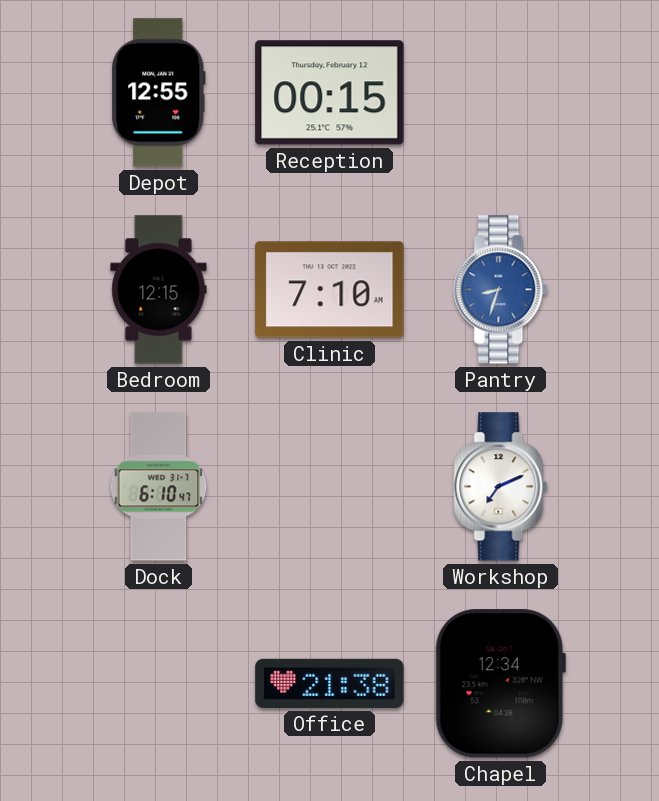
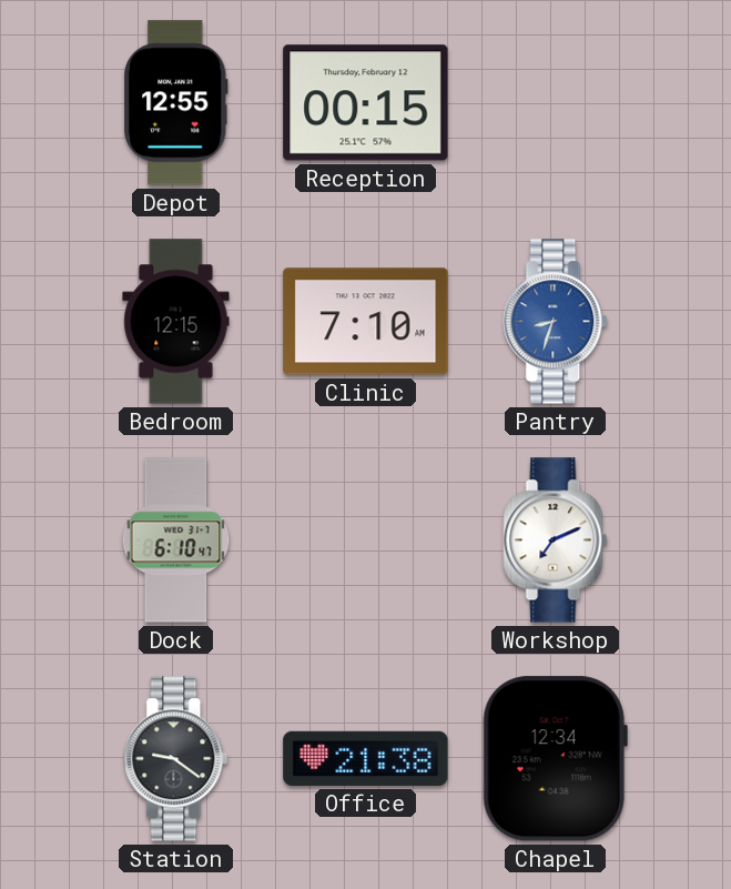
Station: none -> 9:21 (176, 759)
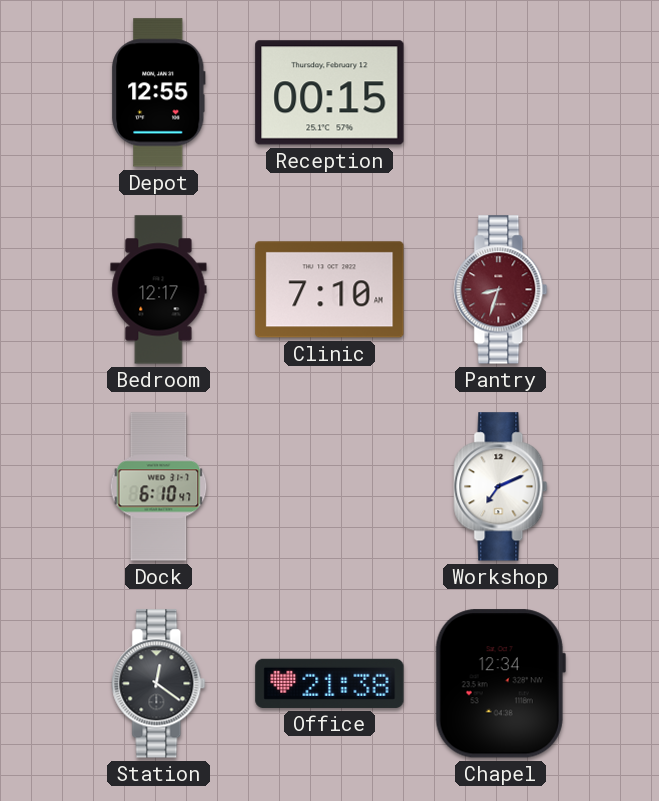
Bedroom: 12:15 -> 12:17 (159, 290)
Pantry dial: blue -> burgundy (501, 290)
Station: 9:21 -> 12:21 (159, 684)
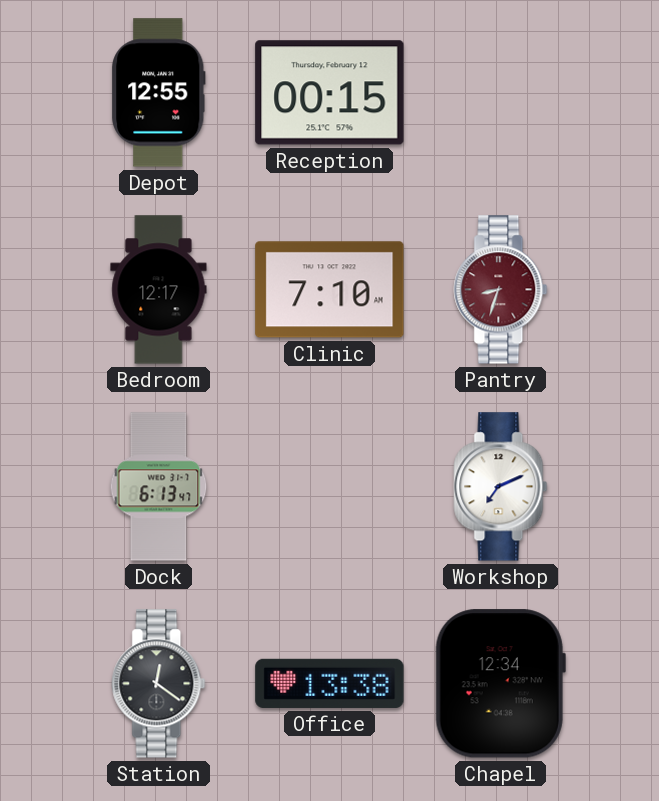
Dock: 6:10 -> 6:13 (159, 487)
Office: 21:38 -> 13:38 (330, 683)
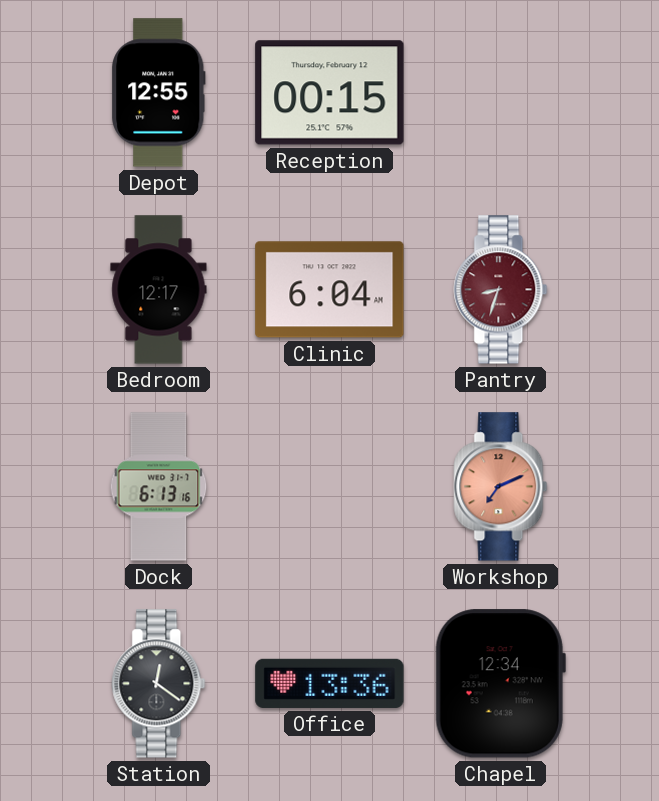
Clinic: 7:10 -> 6:04 (330, 290)
Dock: 6:13:47 -> 6:13:16 (159, 487)
Workshop dial: white -> salmon (501, 487)
Office: 13:38 -> 13:36 (330, 683)
